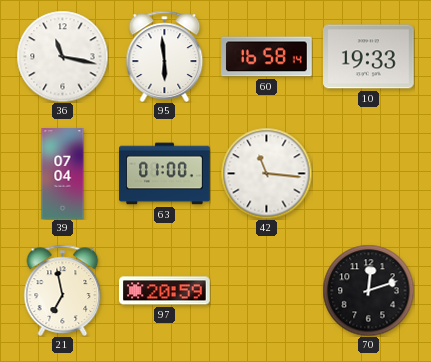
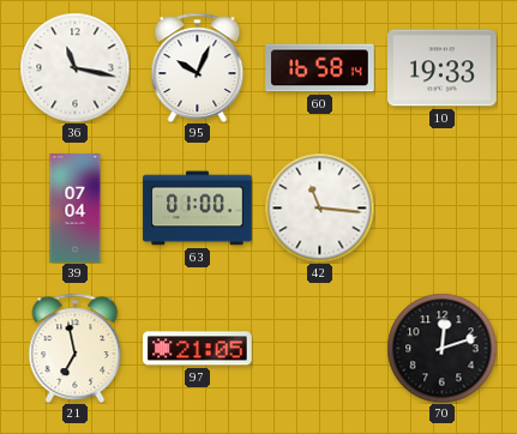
95: 5:59 -> 10:04 (198, 67)
97: 20:59 -> 21:05 (198, 349)
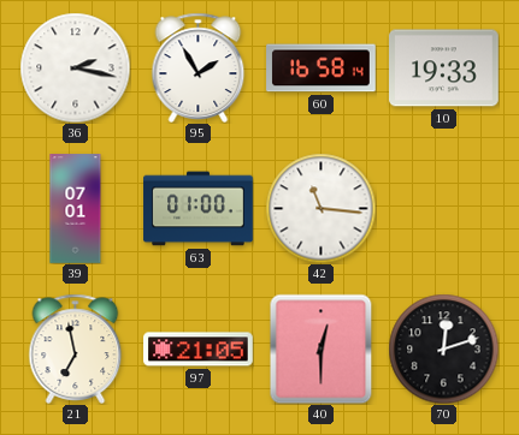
36: 11:17 -> 2:17 (75, 67)
95: 10:04 -> 1:55 (199, 67)
39: 07:04 -> 07:01 (76, 209)
40: none -> 12:30 (322, 348)
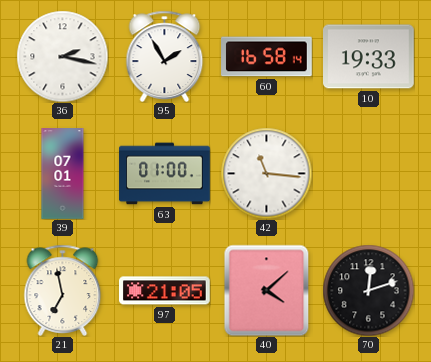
40: 12:30 -> 4:08 (267, 290)
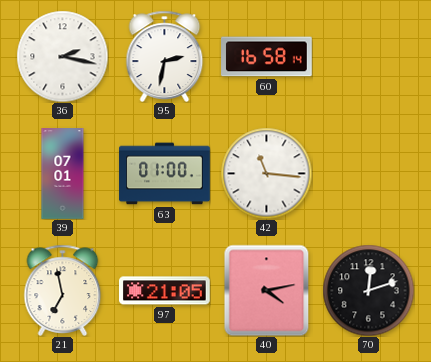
95: 1:55 -> 2:32 (165, 56)
10: 19:33 -> none (369, 57)
40: 4:08 -> 4:13 (267, 290)
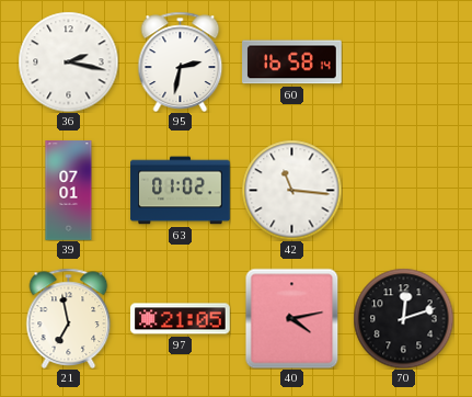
63: 01:00 -> 01:02 (181, 191)
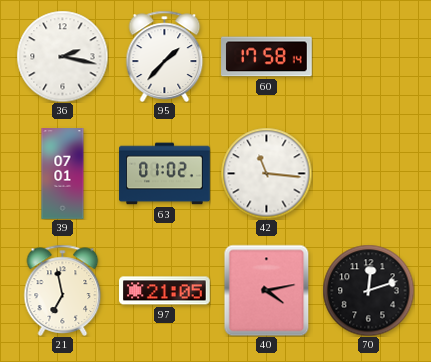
95: 2:32 -> 1:37 (165, 56)
60: 16:58 -> 17:58 (267, 57)
